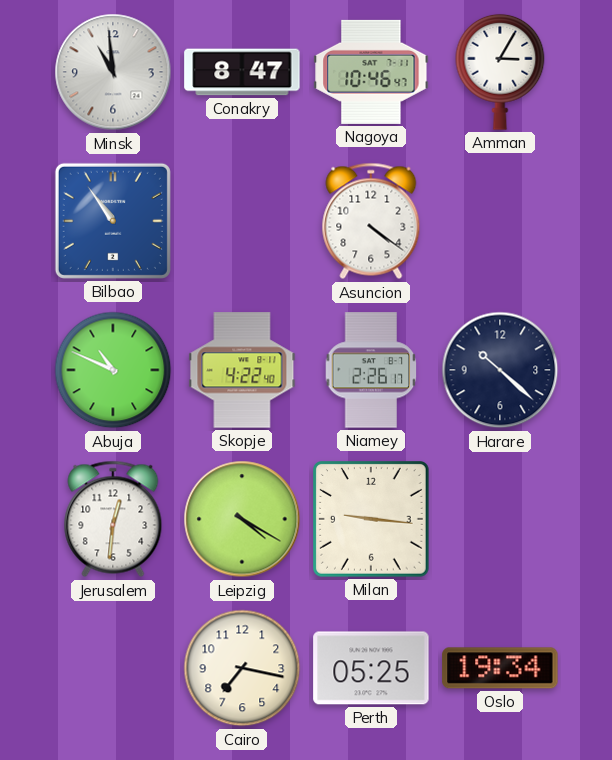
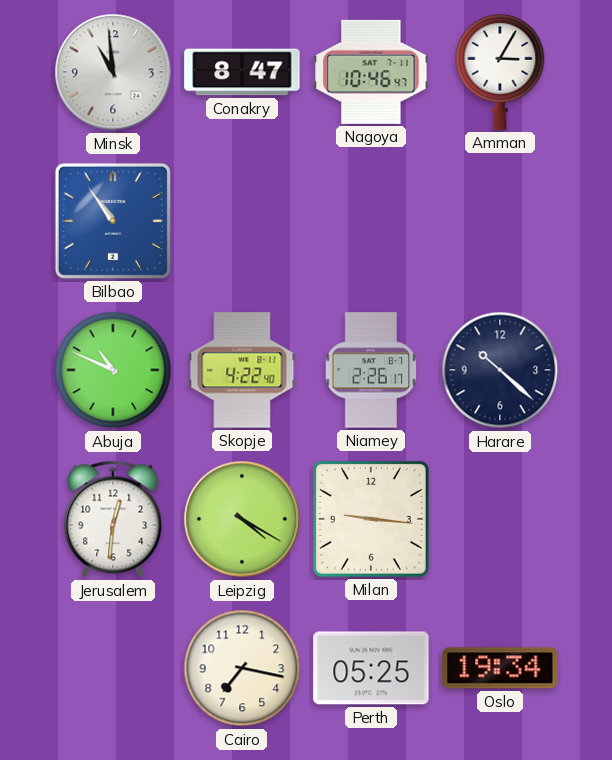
Asuncion: 4:21 -> none (371, 221)
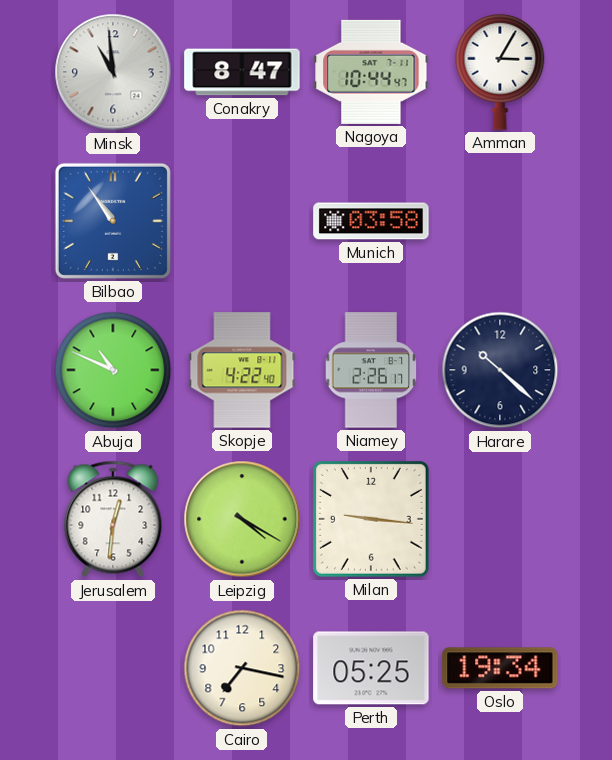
Nagoya: 10:46 -> 10:44 (371, 72)
Munich: none -> 03:58 (371, 221)
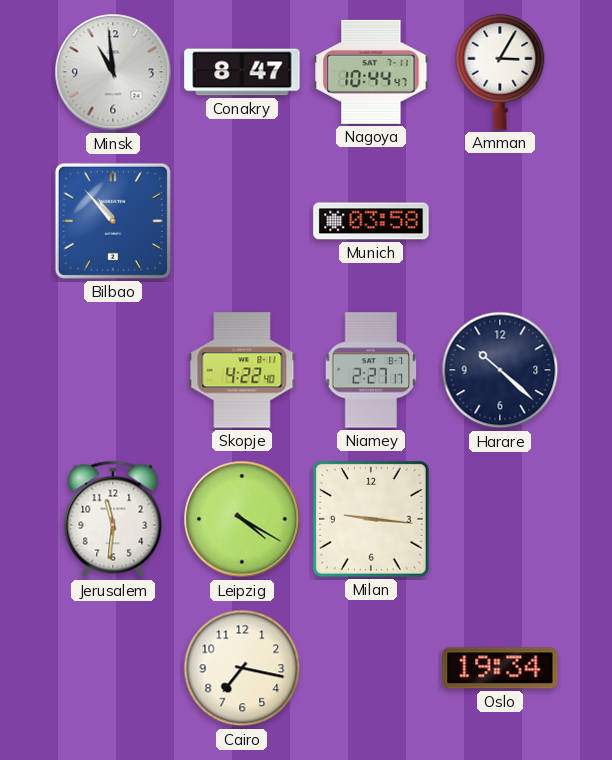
Bilbao: 10:54 -> 10:53 (113, 221)
Abuja: 10:49 -> none (113, 370)
Niamey: 2:26 -> 2:27 (371, 370)
Jerusalem: 12:31 -> 11:31 (113, 519)
Perth: 05:25 -> none (371, 668)
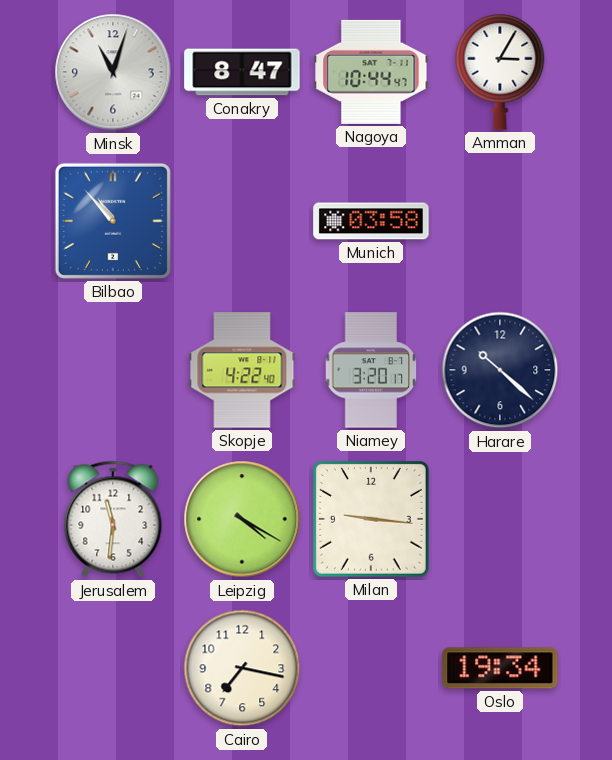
Minsk: 10:59 -> 11:03 (113, 72)
Niamey: 2:27 -> 3:20 (371, 370)
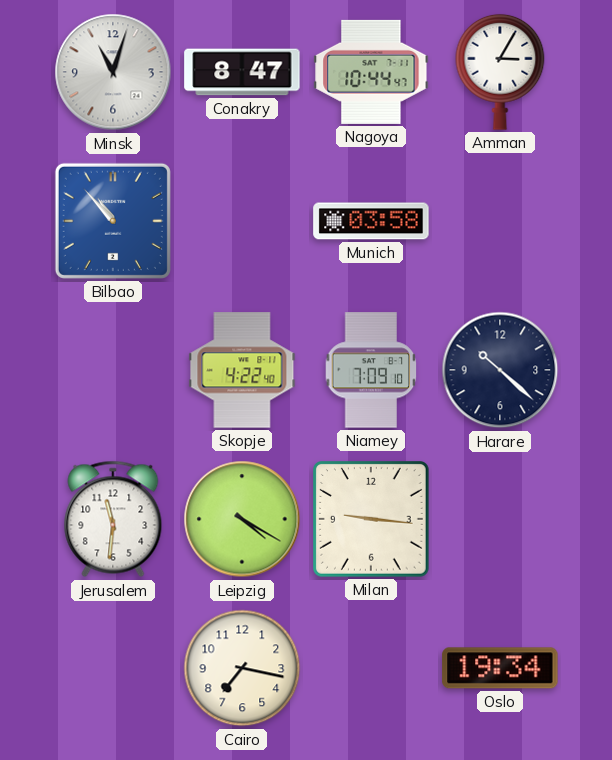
Niamey: 3:20 -> 7:09 (371, 370)
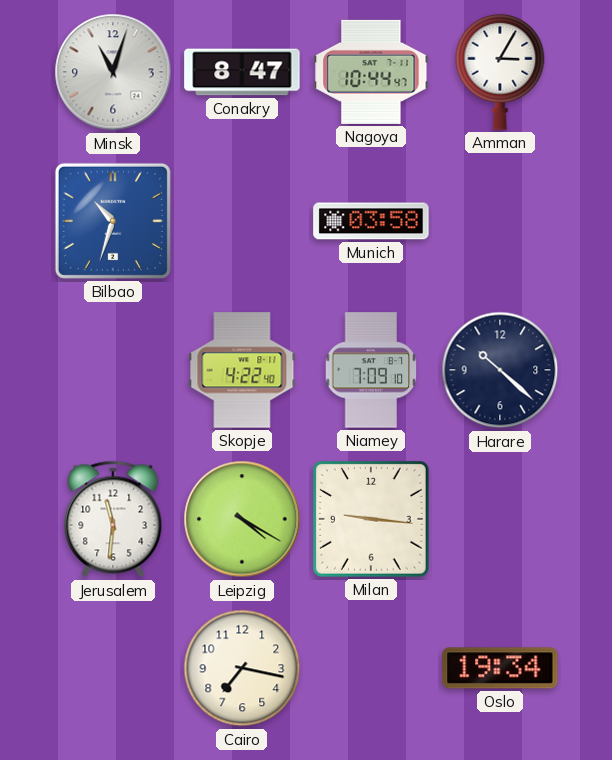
Bilbao: 10:53 -> 10:33 (113, 221)
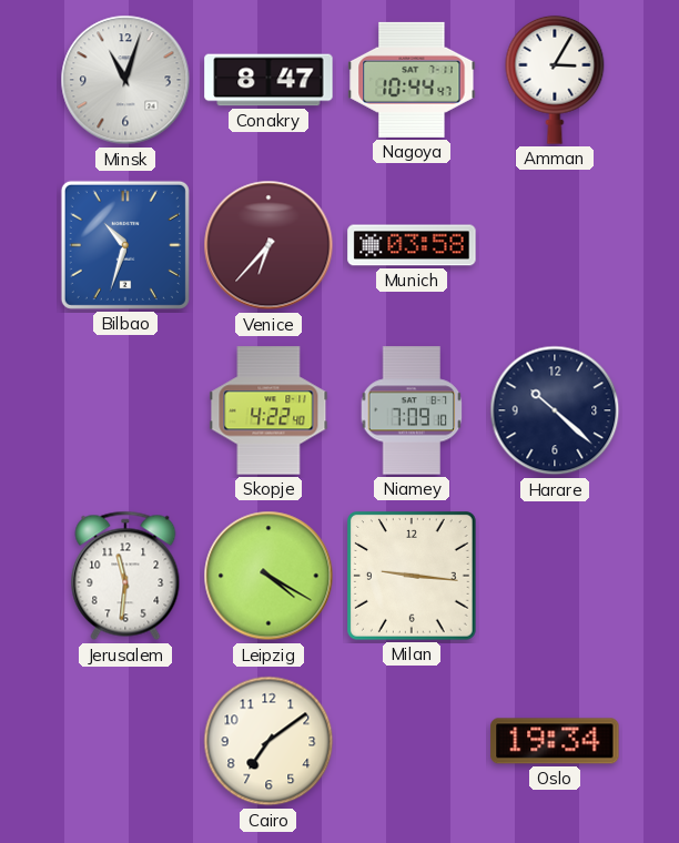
Venice: none -> 6:37 (268, 245)
Cairo: 7:17 -> 7:09 (268, 741)
